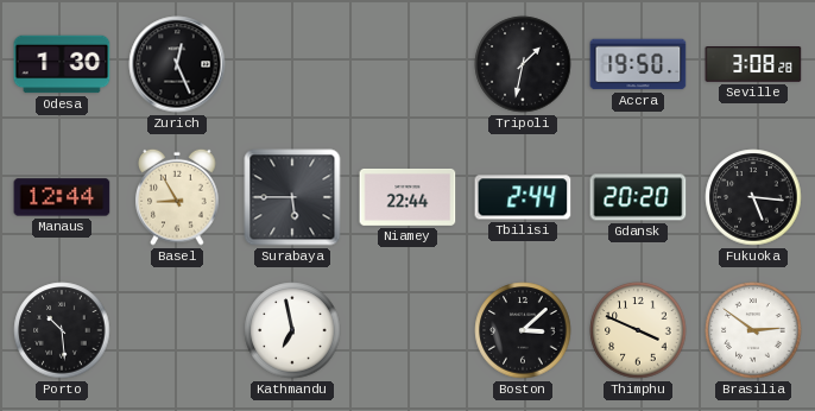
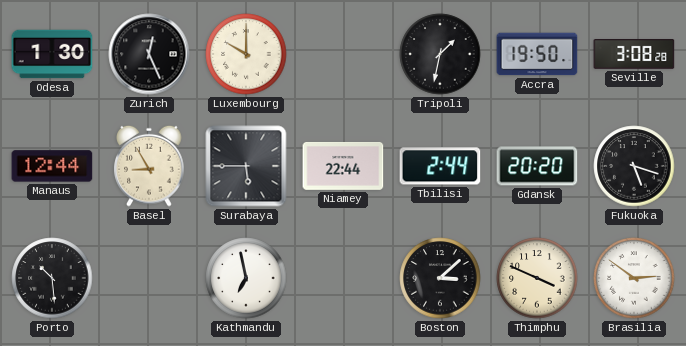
Luxembourg: none -> 10:00 (246, 54)
Fukuoka: 5:16 -> 5:18 (634, 166)
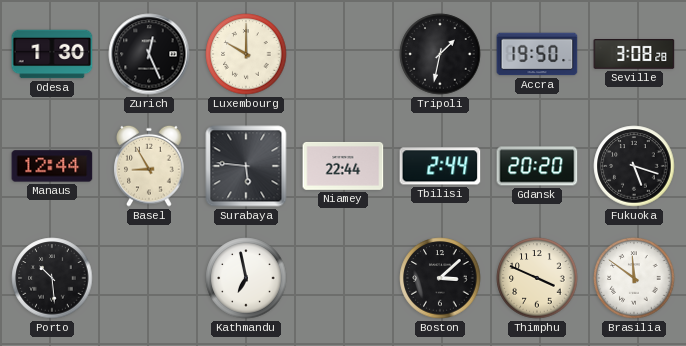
Surabaya: 5:45 -> 5:46 (246, 166)
Brasilia: 2:51 -> 11:51 (634, 278)
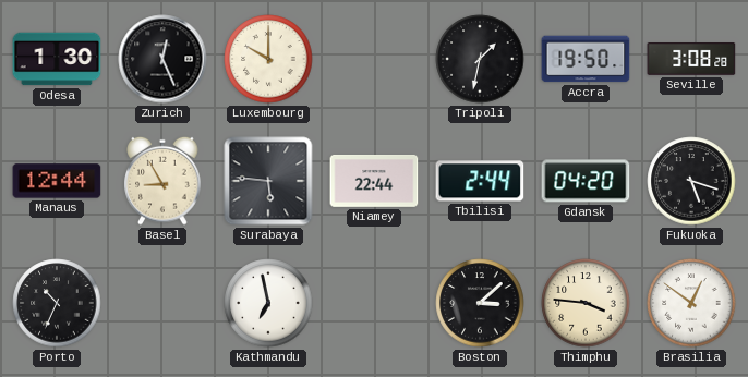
Gdansk: 20:20 -> 04:20 (586, 181)
Porto: 10:29 -> 10:34 (57, 303)
Thimphu: 3:49 -> 3:46 (586, 303)
Brasilia: 11:51 -> 12:51 (691, 303)
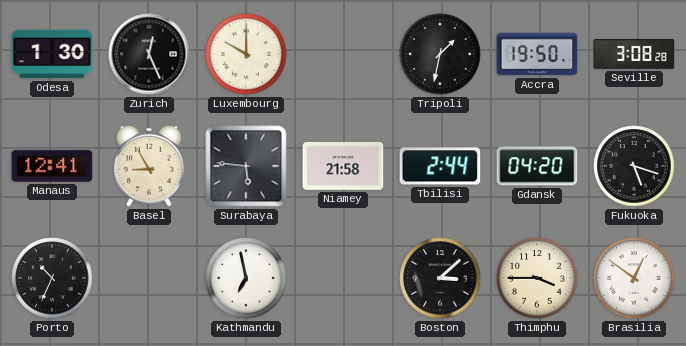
Manaus: 12:44 -> 12:41 (52, 166)
Niamey: 22:44 -> 21:58 (343, 166)
Thimphu: 3:46 -> 3:45 (537, 278)
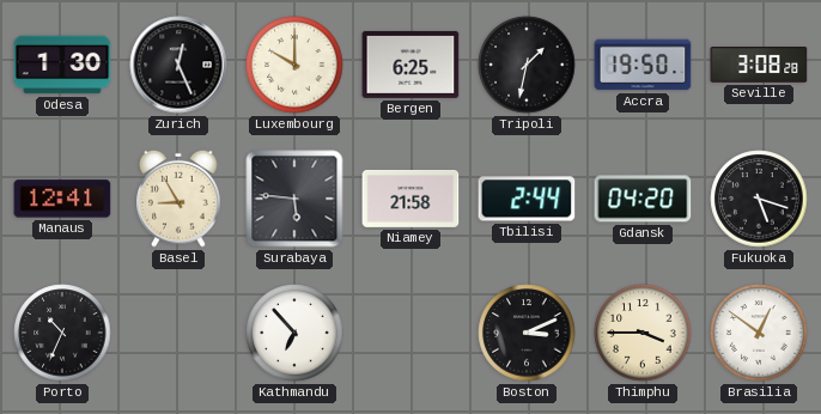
Bergen: none -> 6:25 (410, 65)
Kathmandu: 6:58 -> 6:53 (294, 333)
Boston: 3:08 -> 3:11 (527, 333)
